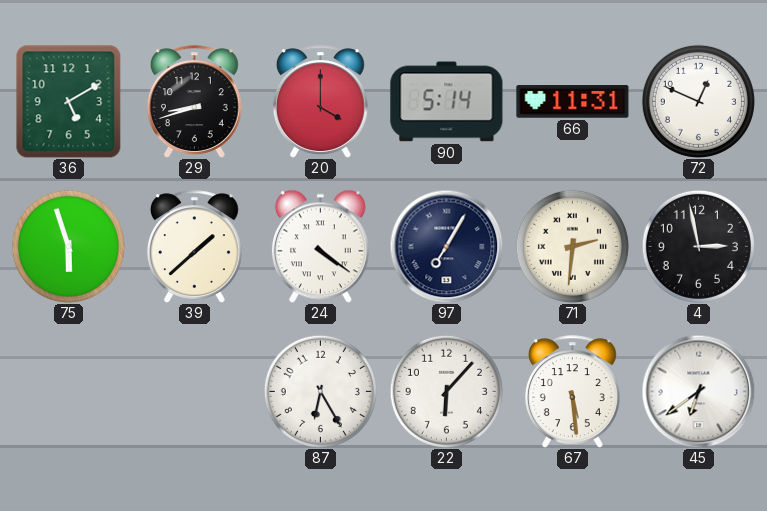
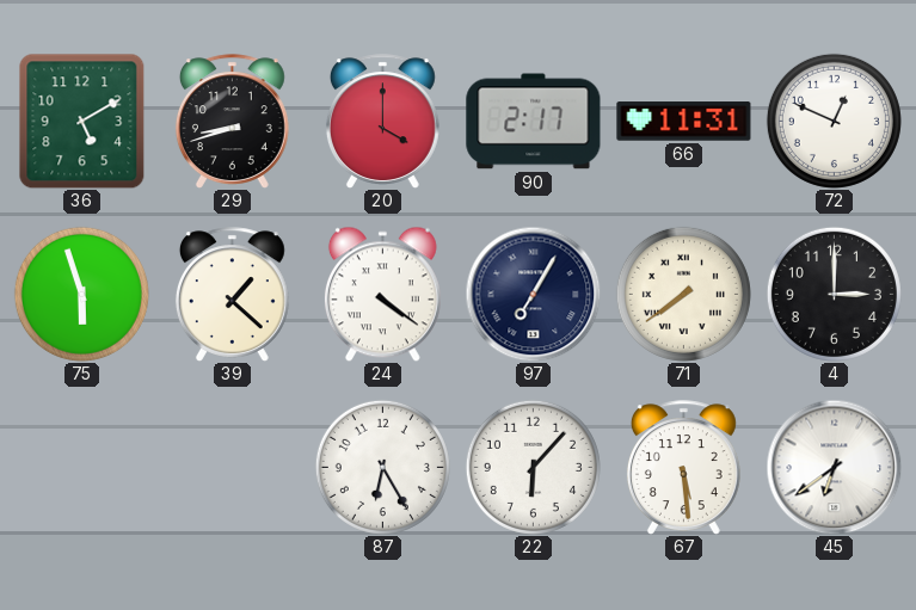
90: 5:14 -> 2:17 (534, 122)
39: 1:38 -> 1:22 (232, 295)
71: 2:31 -> 7:39 (683, 294)
4: 2:58 -> 3:00 (834, 294)
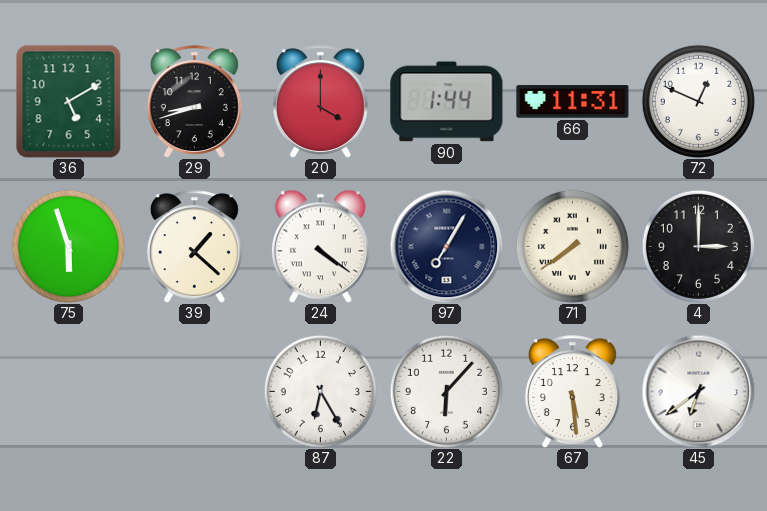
90: 2:17 -> 1:44 (447, 102)
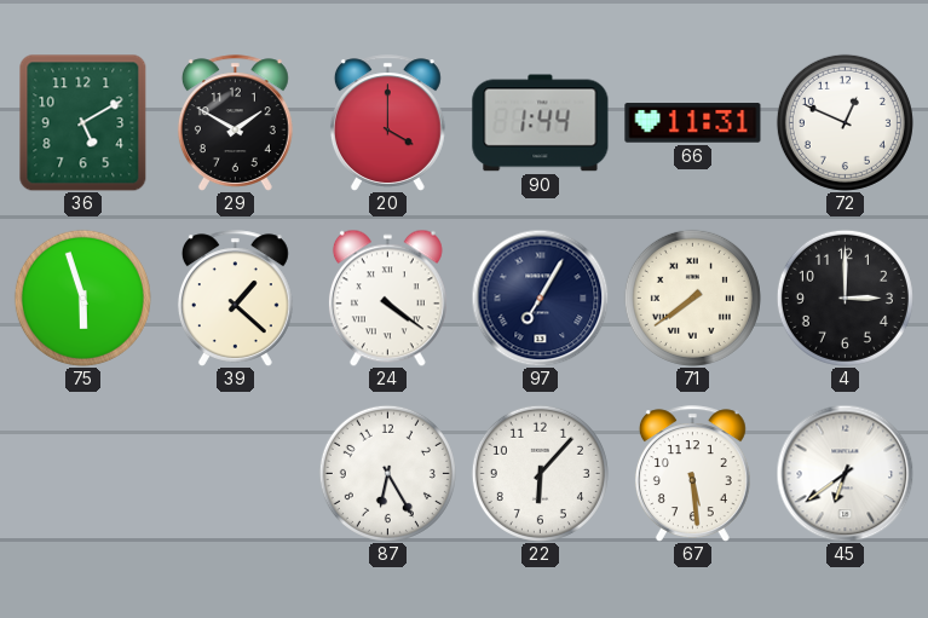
29: 8:42 -> 1:50 (235, 123)
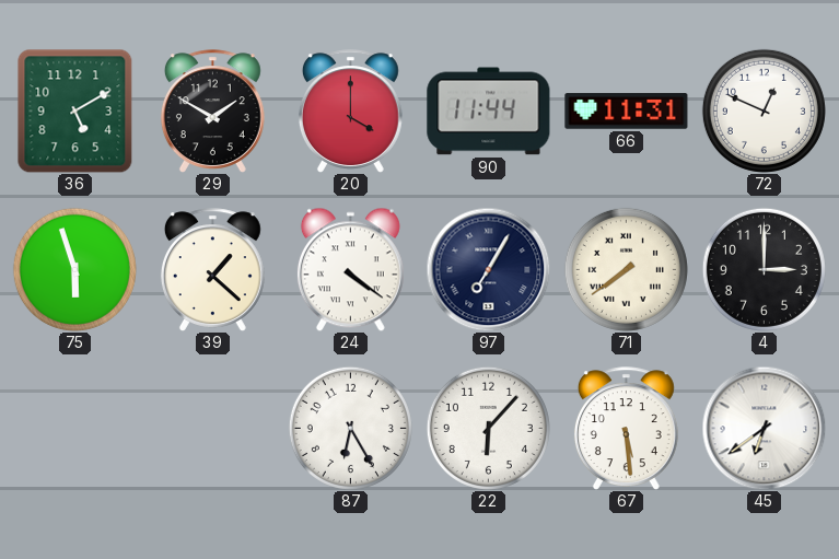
90: 1:44 -> 11:44 (489, 112)
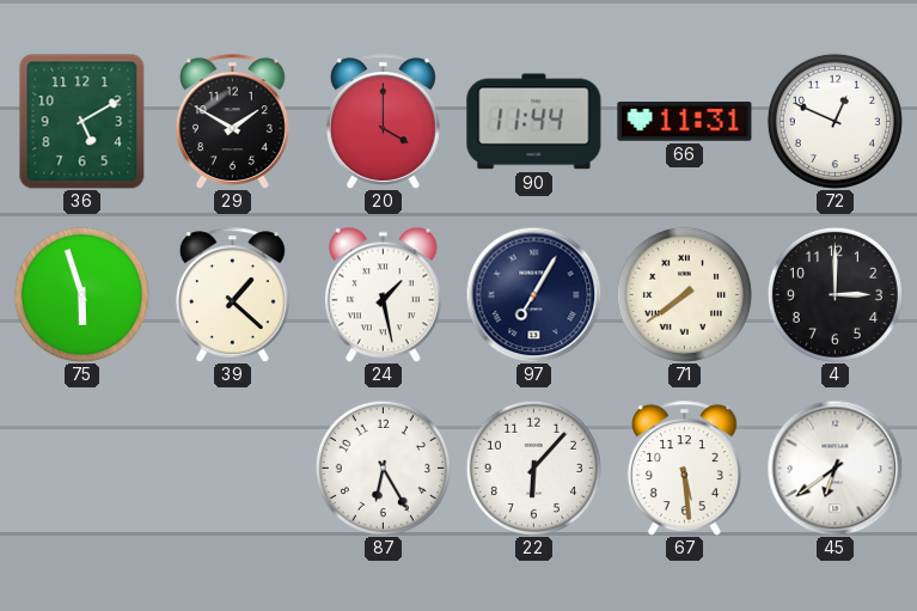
24: 4:21 -> 1:28 (383, 294)
